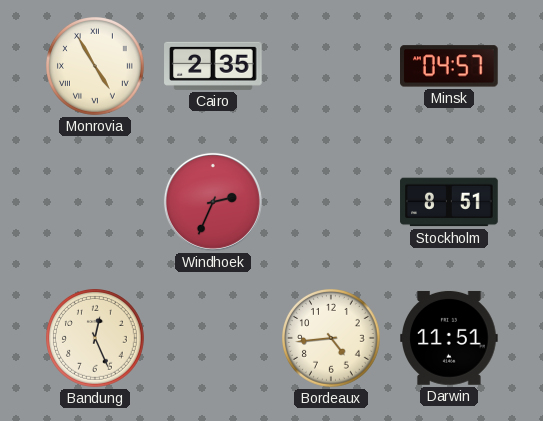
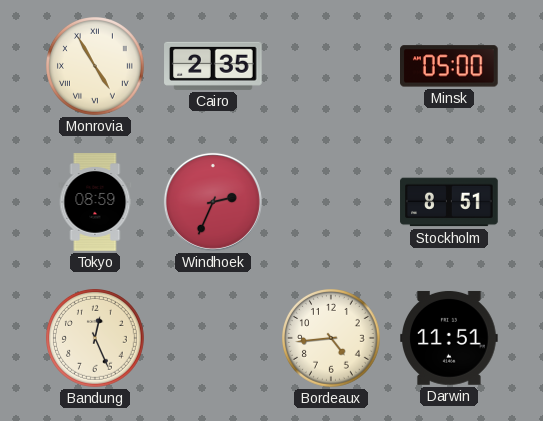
Minsk: 04:57 -> 05:00 (450, 66)
Tokyo: none -> 08:59 (95, 202)
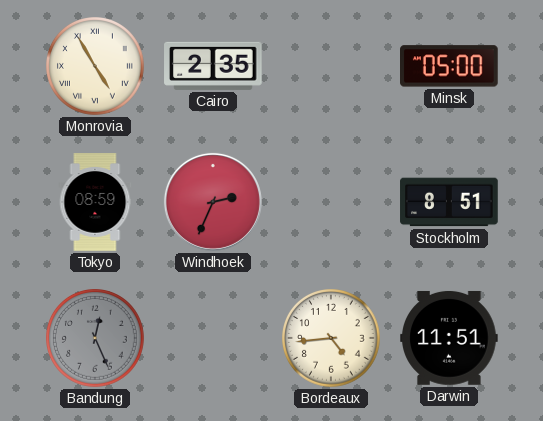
Bandung dial: cream -> grey (96, 339)
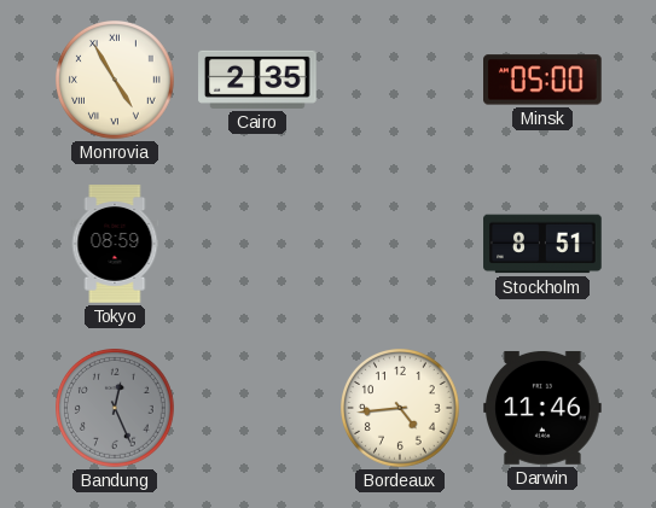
Windhoek: 2:34 -> none (213, 202)
Darwin: 11:51 -> 11:46 (542, 408)
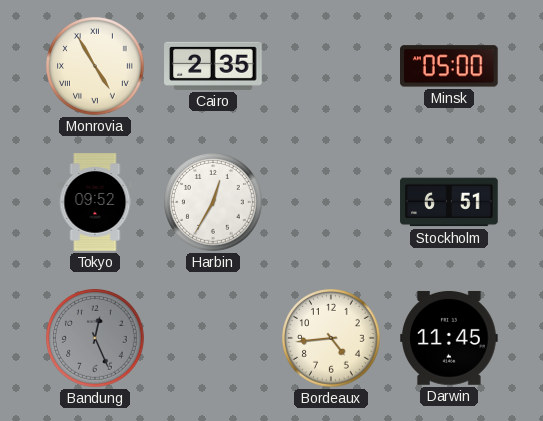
Tokyo: 08:59 -> 09:52 (95, 202)
Harbin: none -> 12:35 (214, 203)
Stockholm: 8:51 -> 6:51 (449, 202)
Darwin: 11:46 -> 11:45 (449, 338)
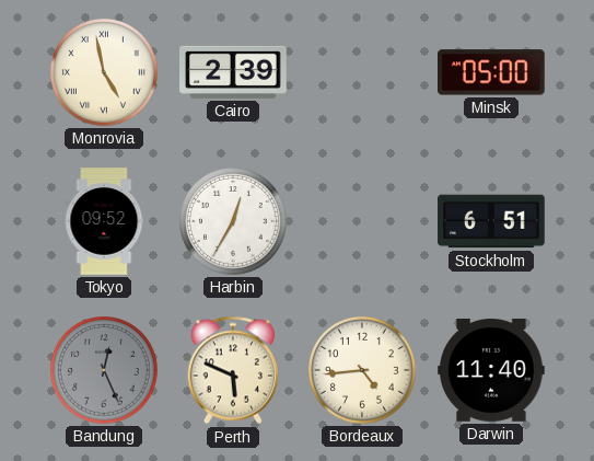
Monrovia: 4:55 -> 4:58 (105, 73)
Cairo: 2:35 -> 2:39 (233, 72)
Perth: none -> 5:49 (233, 370)
Darwin: 11:45 -> 11:40 (491, 370)
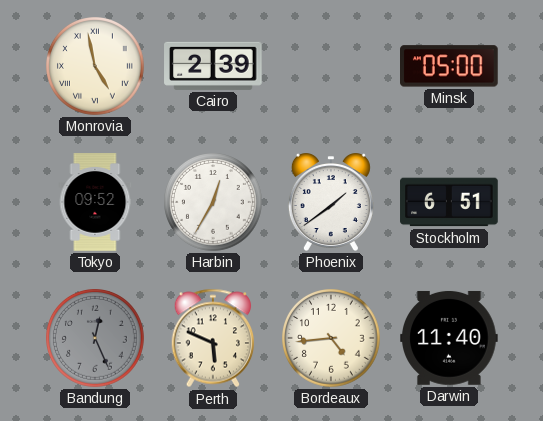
Phoenix: none -> 1:39 (331, 202)
